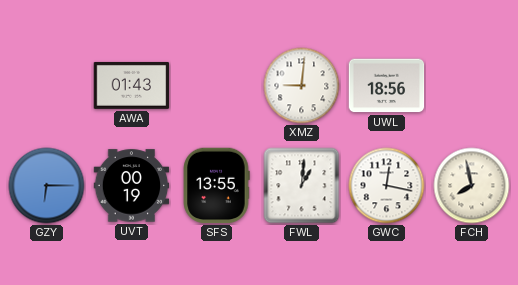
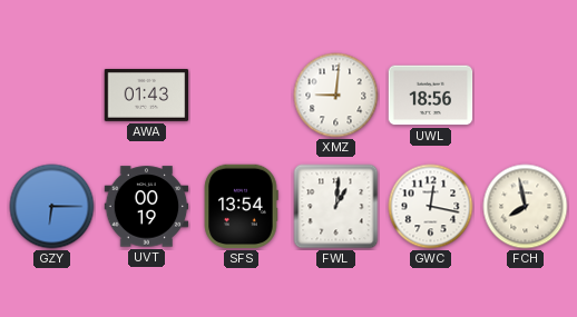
SFS: 13:55 -> 13:54 (241, 207)
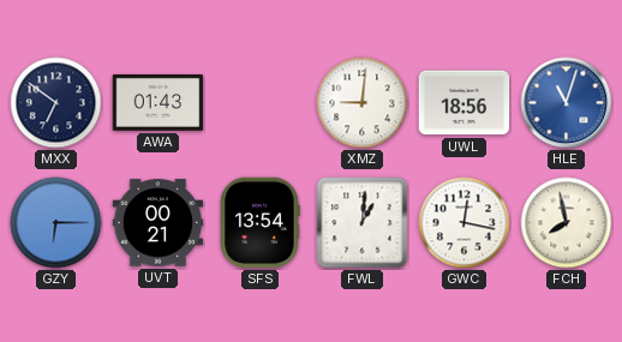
MXX: none -> 6:51 (56, 103)
HLE: none -> 11:03 (567, 103)
UVT: 00:19 -> 00:21 (159, 223)
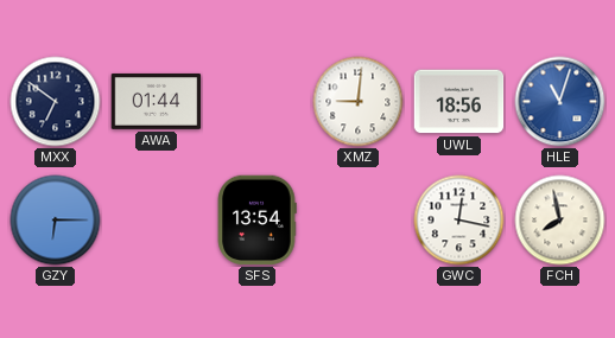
AWA: 01:43 -> 01:44 (157, 101)
UVT: 00:21 -> none (159, 223)
FWL: 1:01 -> none (363, 223)
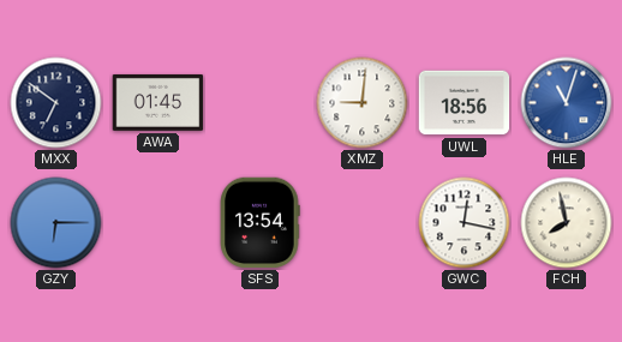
AWA: 01:44 -> 01:45 (159, 102)
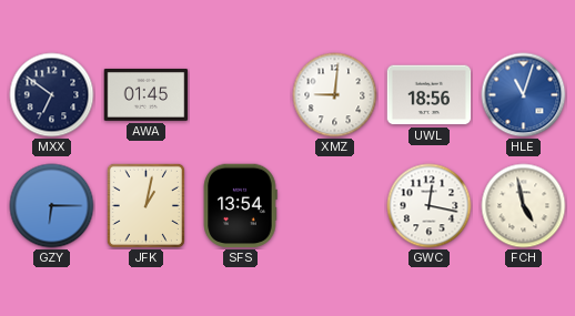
JFK: none -> 1:02 (145, 205)
FCH: 7:58 -> 4:58 (524, 206)
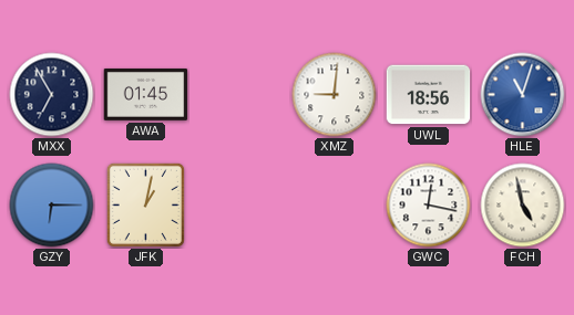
MXX: 6:51 -> 6:55 (52, 95)
SFS: 13:54 -> none (240, 206)
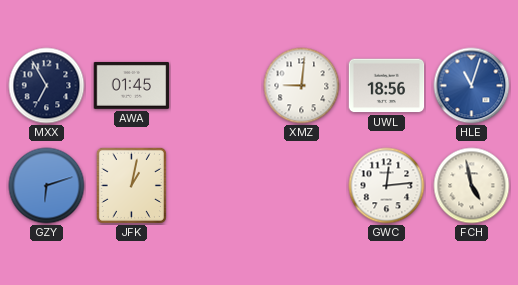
GZY: 6:15 -> 6:12 (47, 186)
GWC: 12:17 -> 12:14 (387, 186)
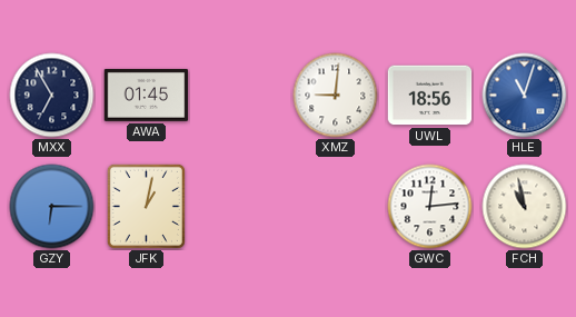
GZY: 6:12 -> 6:15 (52, 207)
FCH: 4:58 -> 10:58 (525, 207)
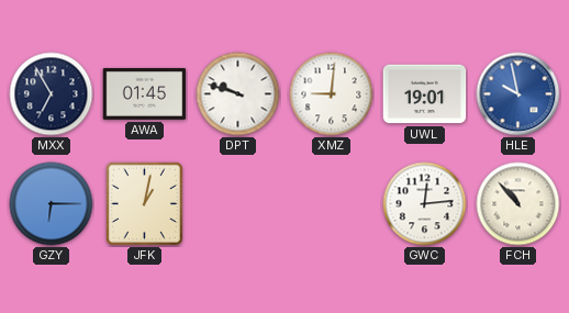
DPT: none -> 9:48 (238, 94)
UWL: 18:56 -> 19:01 (425, 94)
HLE: 11:03 -> 9:58 (518, 94)
FCH: 10:58 -> 10:53 (518, 204)
